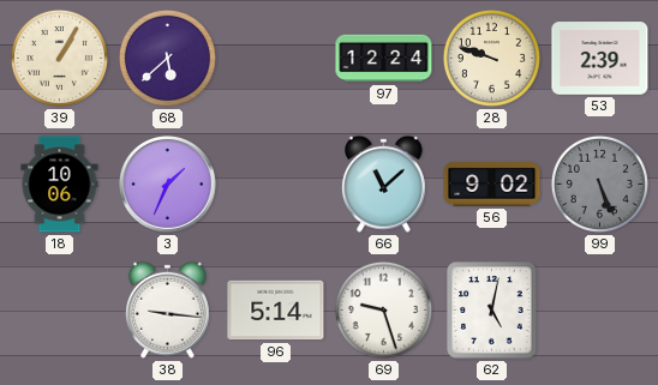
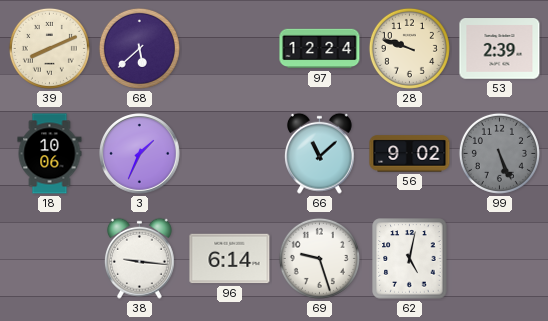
39: 1:05 -> 8:11 (49, 48)
96: 5:14 -> 6:14 (230, 259)
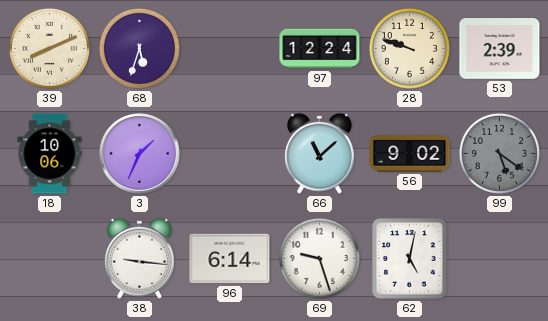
68: 5:38 -> 5:33 (139, 48)
99: 5:26 -> 5:21 (499, 153)
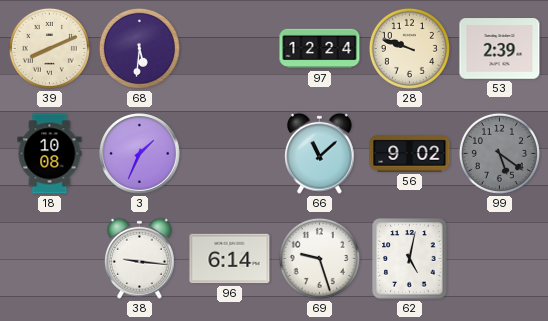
68: 5:33 -> 5:31 (139, 48)
18: 10:06 -> 10:08 (50, 154)
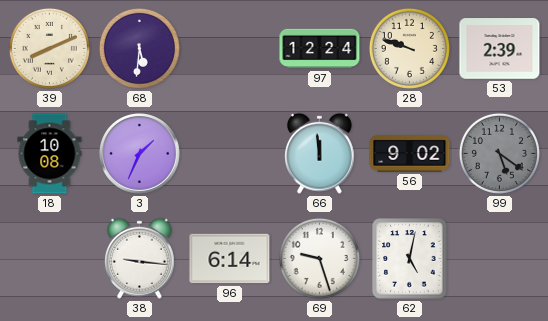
66: 11:08 -> 11:59 (319, 153)
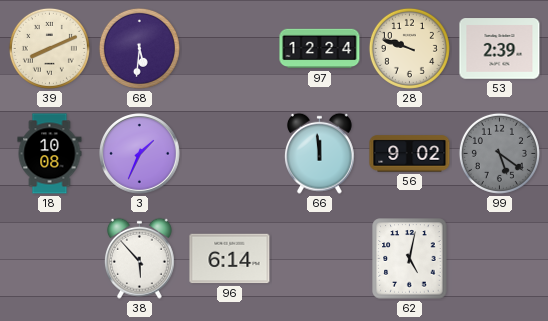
38: 9:16 -> 5:53 (139, 258)
69: 9:27 -> none (319, 258)
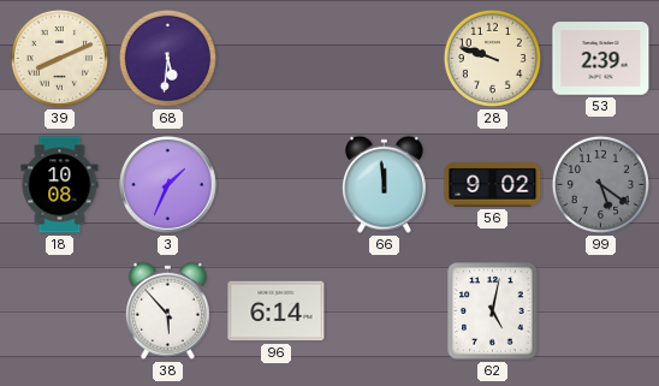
97: 12:24 -> none (320, 49)
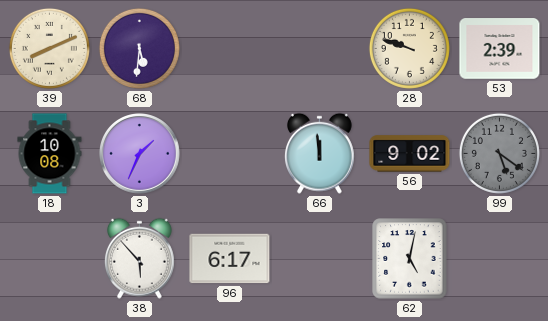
96: 6:14 -> 6:17 (230, 259)
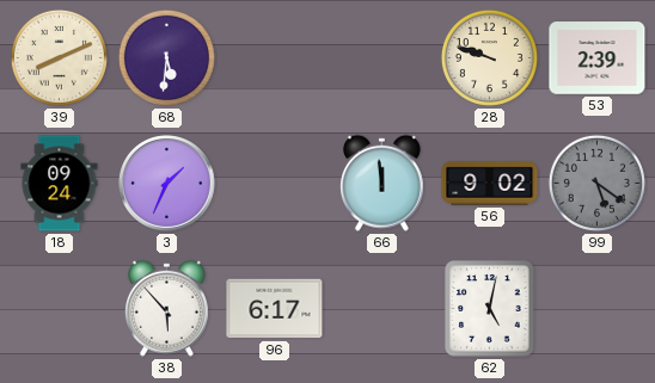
18: 10:08 -> 09:24 (60, 184)
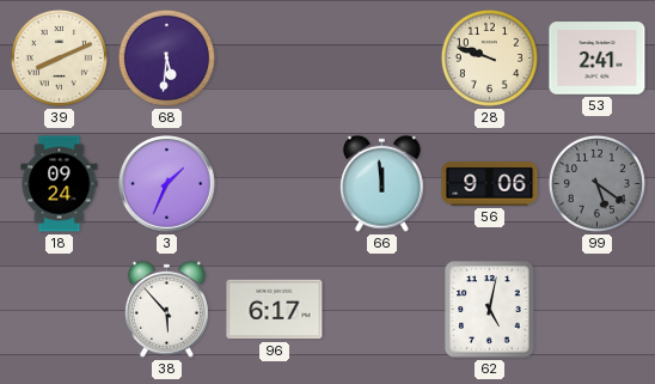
53: 2:39 -> 2:41 (598, 59)
56: 9:02 -> 9:06 (490, 184)
